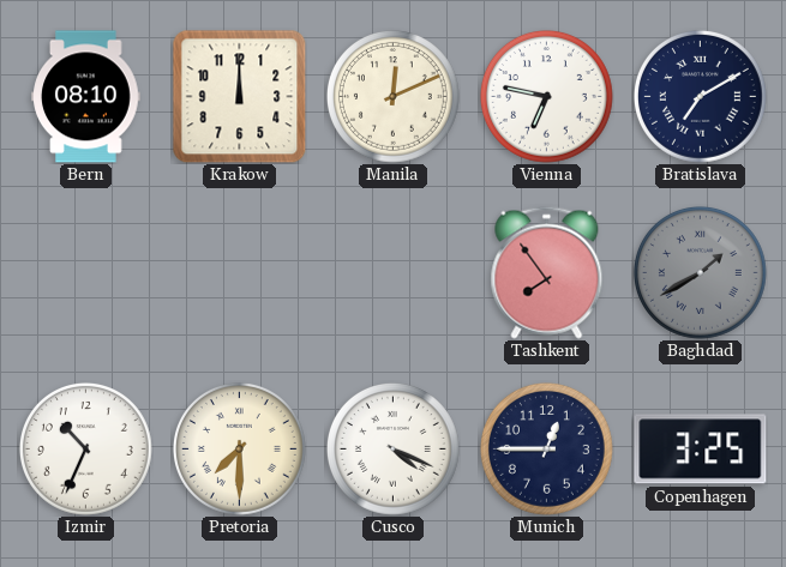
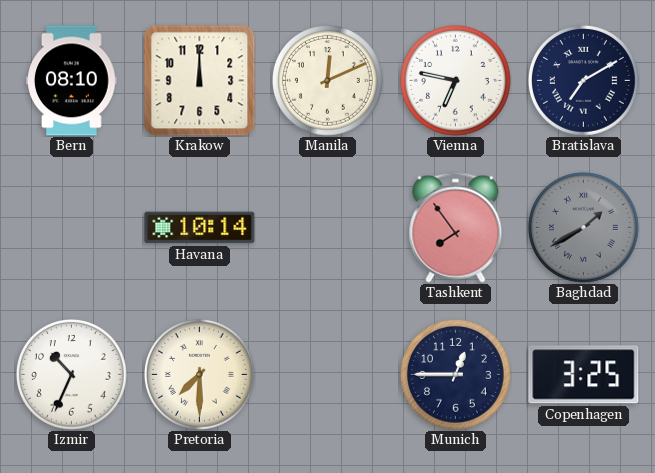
Havana: none -> 10:14 (200, 228)
Cusco: 4:19 -> none (394, 450)
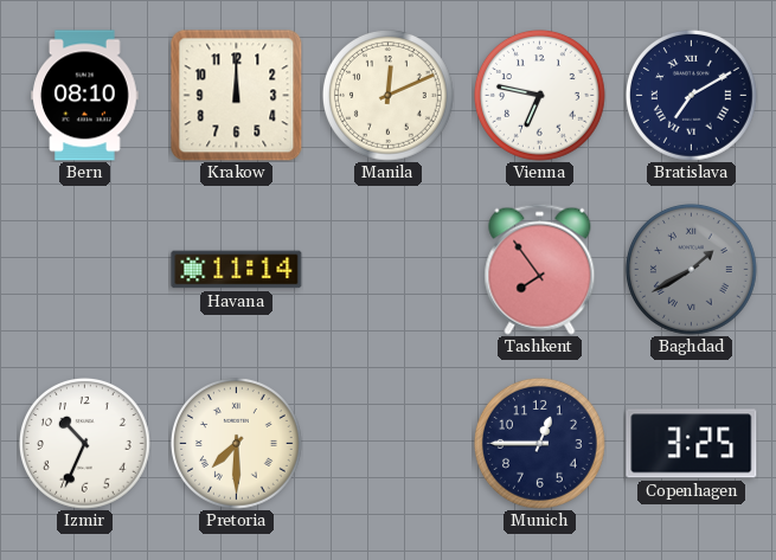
Havana: 10:14 -> 11:14 (237, 270)
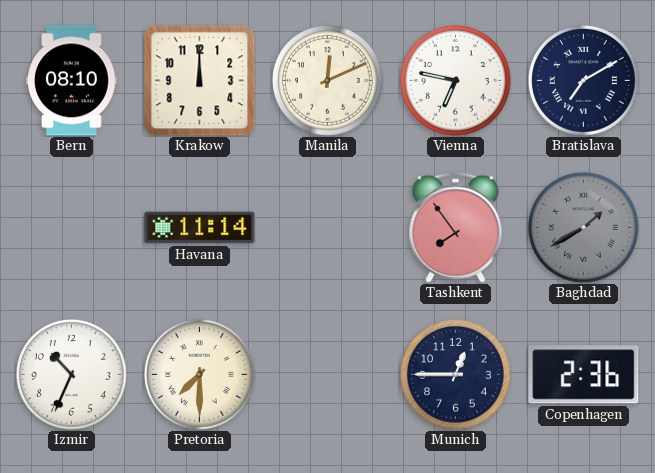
Copenhagen: 3:25 -> 2:36 (584, 375)
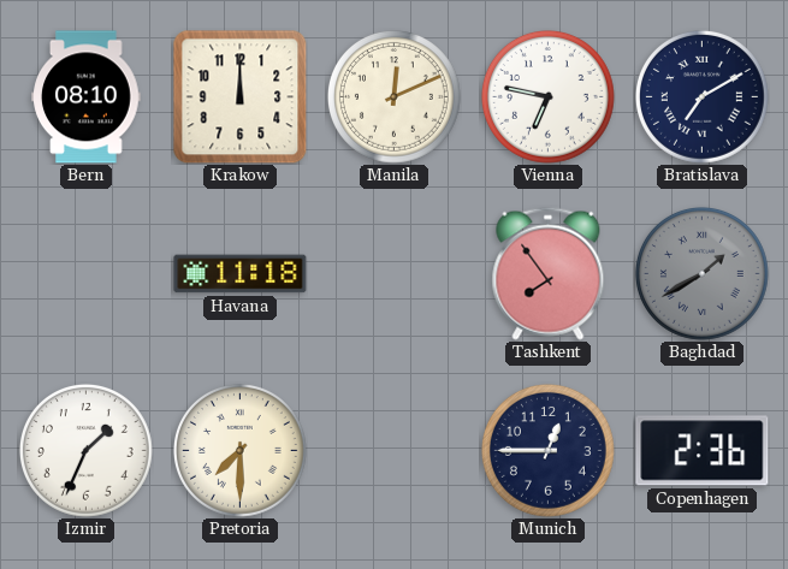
Havana: 11:14 -> 11:18 (241, 274)
Izmir: 10:34 -> 1:34 (87, 451)
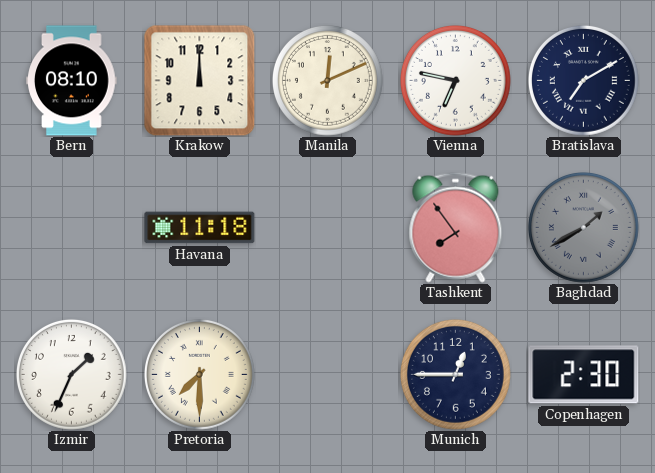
Copenhagen: 2:36 -> 2:30 (584, 375)
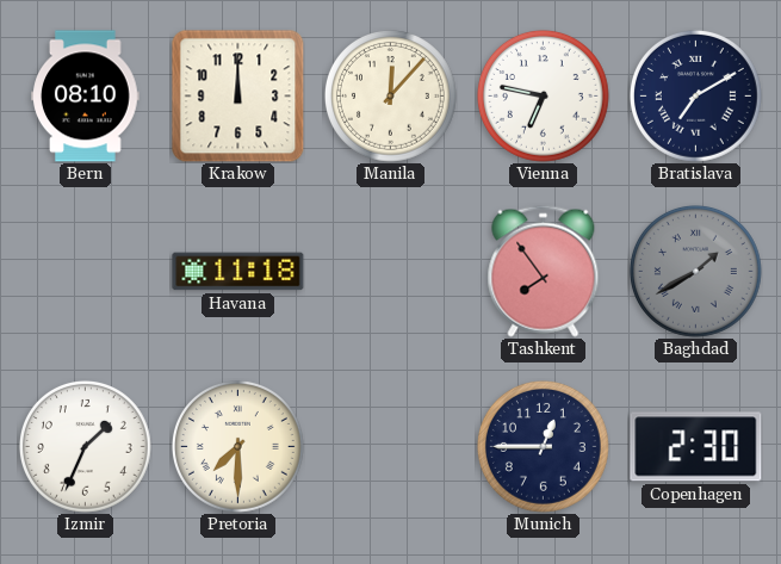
Manila: 12:11 -> 12:07 (391, 97)
